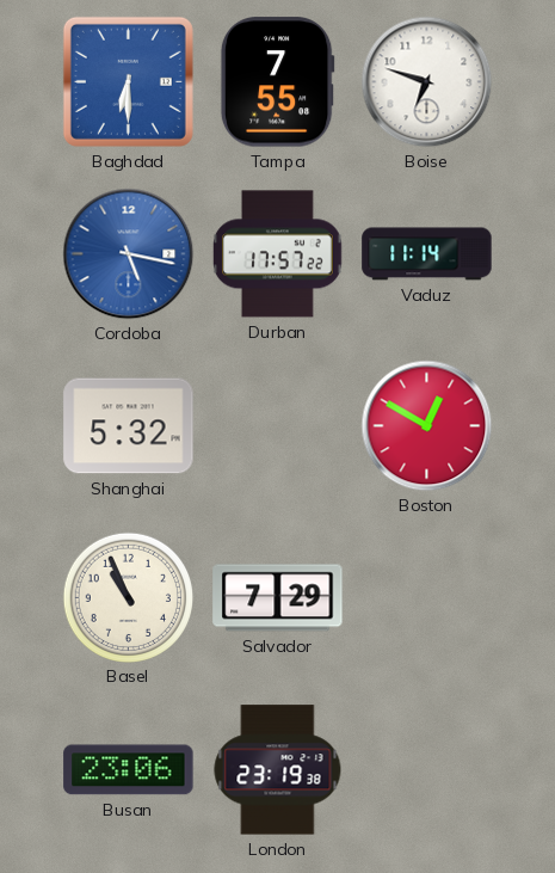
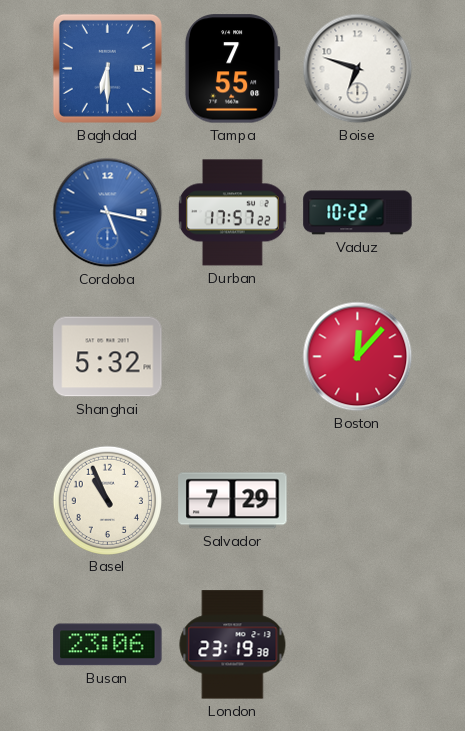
Vaduz: 11:14 -> 10:22 (358, 213)
Boston: 12:50 -> 12:07 (358, 357)
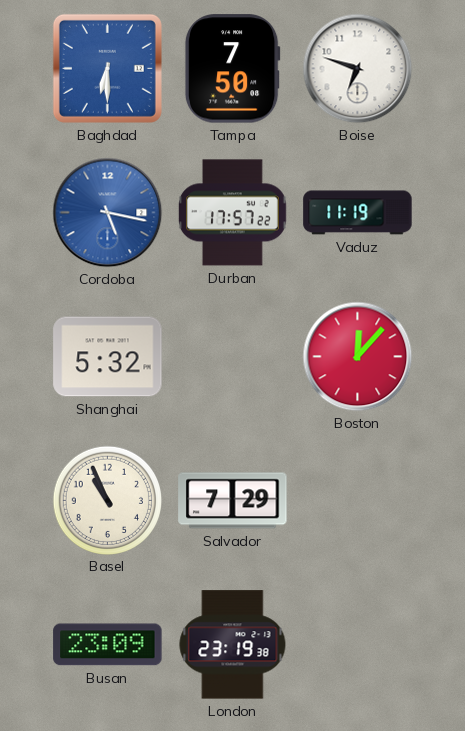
Tampa: 7:55 -> 7:50 (232, 69)
Vaduz: 10:22 -> 11:19 (358, 213)
Busan: 23:06 -> 23:09 (108, 645)
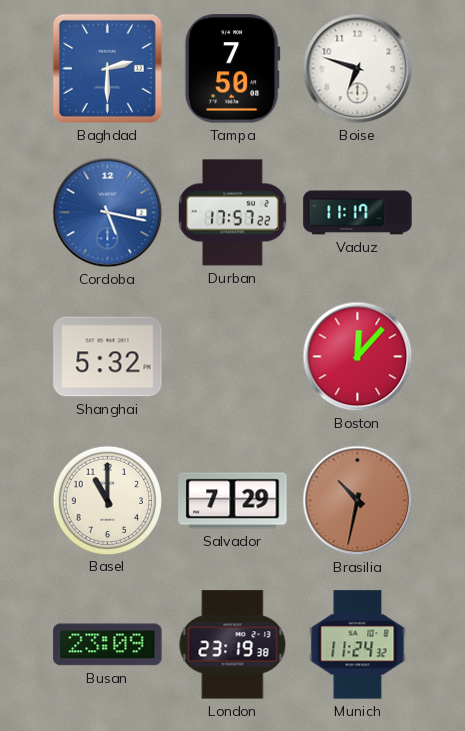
Baghdad: 6:30 -> 2:30 (107, 68)
Vaduz: 11:19 -> 11:17 (358, 213)
Basel: 10:56 -> 11:00 (107, 500)
Brasilia: none -> 10:32 (358, 501)
Munich: none -> 11:24 (358, 645)
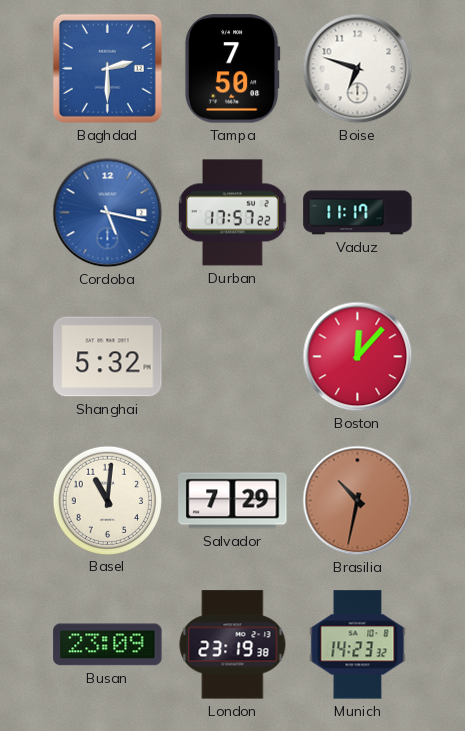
Basel: 11:00 -> 11:01 (107, 500)
Munich: 11:24 -> 14:23 (358, 645)
